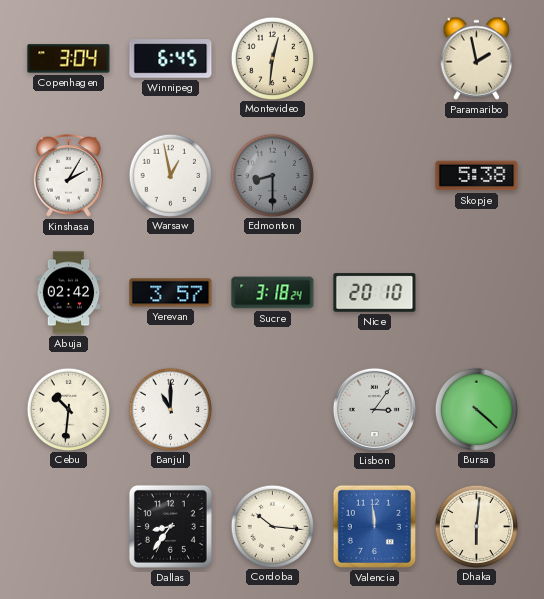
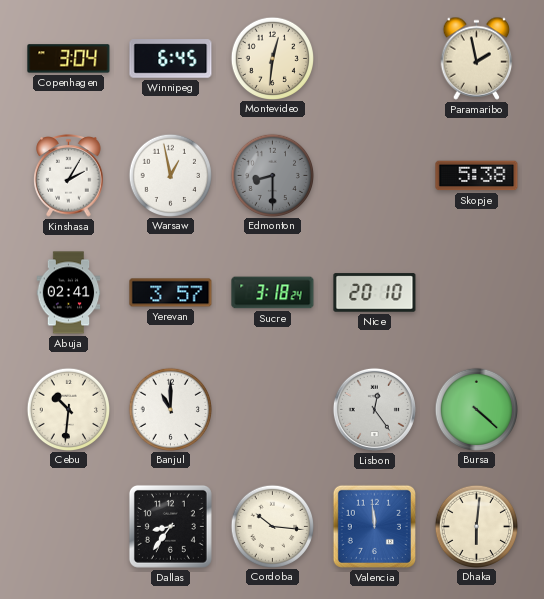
Abuja: 02:42 -> 02:41 (69, 293)
Lisbon: 3:06 -> 12:24 (374, 409)
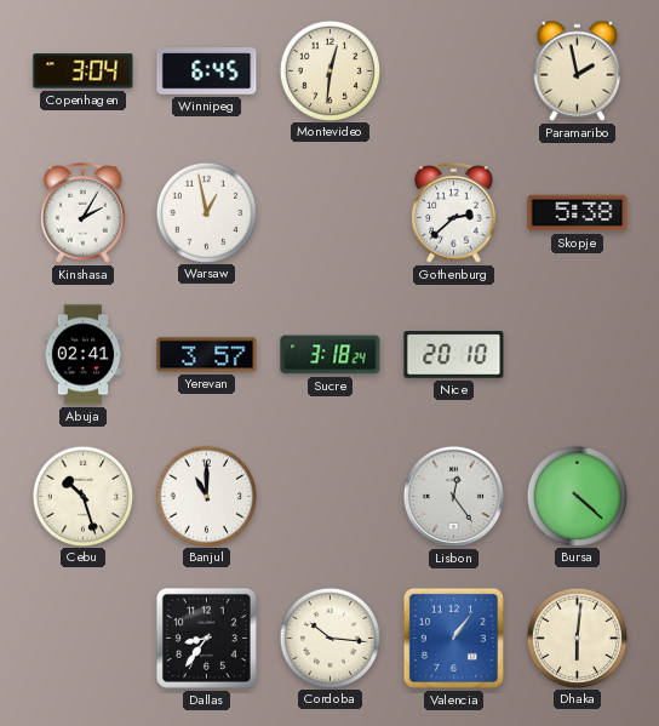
Edmonton: 8:30 -> none (272, 175)
Gothenburg: none -> 2:38 (454, 213)
Cebu: 10:31 -> 10:27 (82, 496)
Valencia: 11:59 -> 1:06 (453, 638)
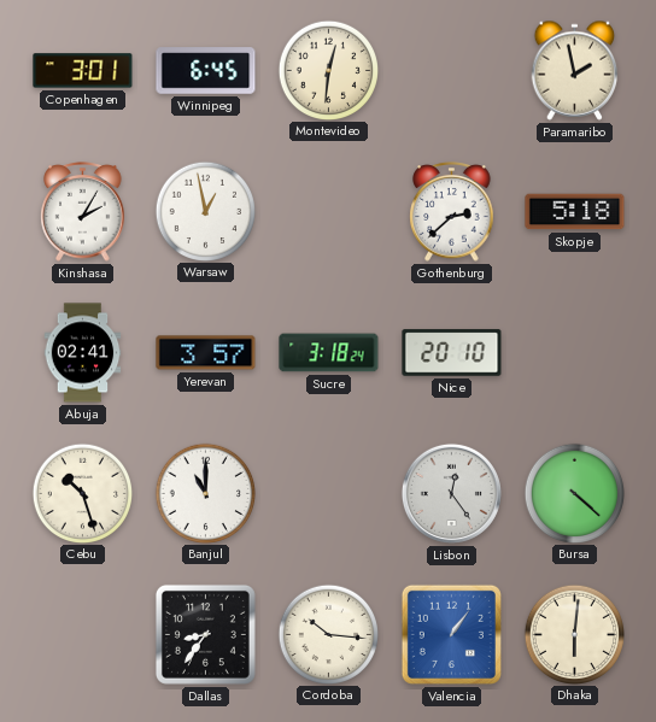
Copenhagen: 3:04 -> 3:01 (83, 71)
Skopje: 5:38 -> 5:18 (575, 212)
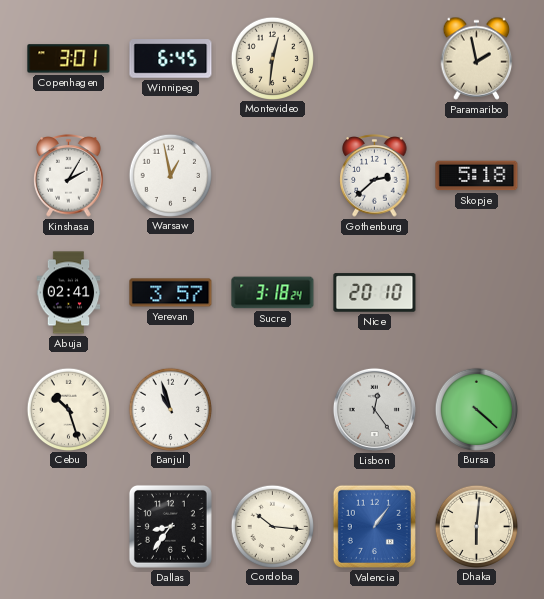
Banjul: 11:00 -> 10:57 (170, 409)
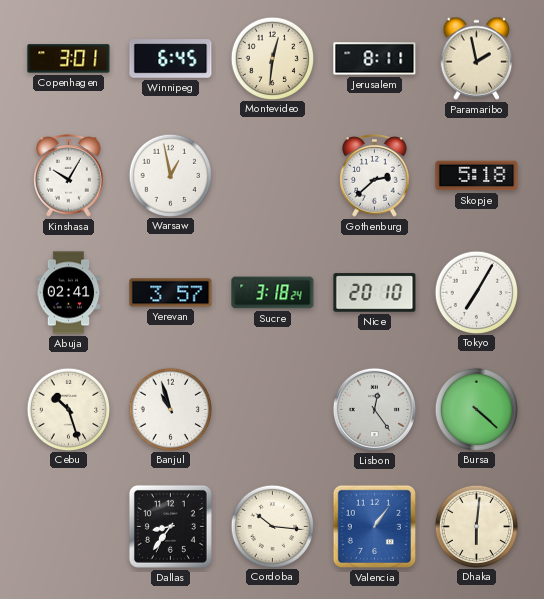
Jerusalem: none -> 8:11 (375, 59)
Kinshasa: 2:05 -> 10:05 (69, 176)
Tokyo: none -> 7:05 (476, 292)
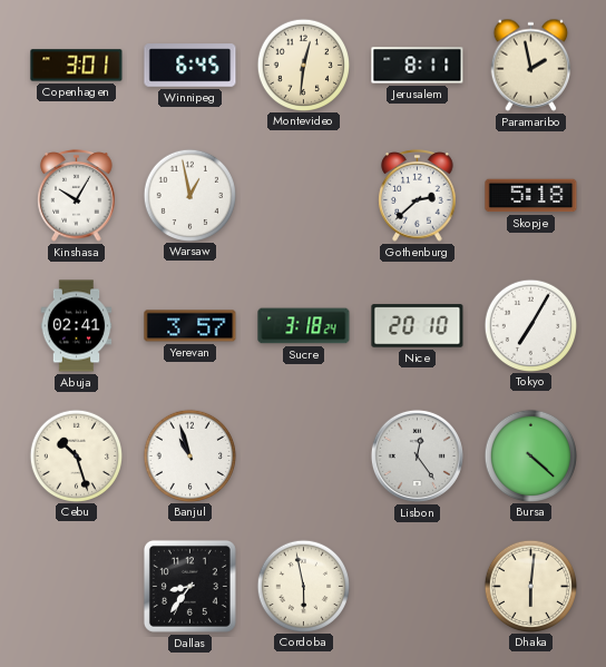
Cordoba: 10:16 -> 5:58 (303, 586)
Valencia: 1:06 -> none (374, 526)
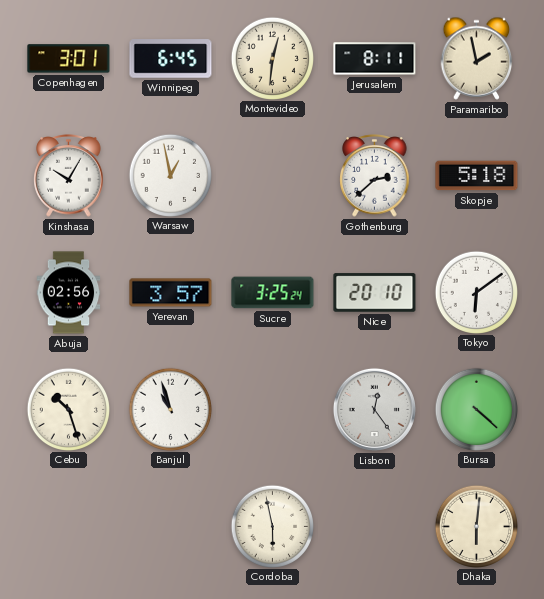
Abuja: 02:41 -> 02:56 (69, 293)
Sucre: 3:18 -> 3:25 (273, 293)
Tokyo: 7:05 -> 6:09 (476, 292)
Dallas: 8:36 -> none (189, 586)
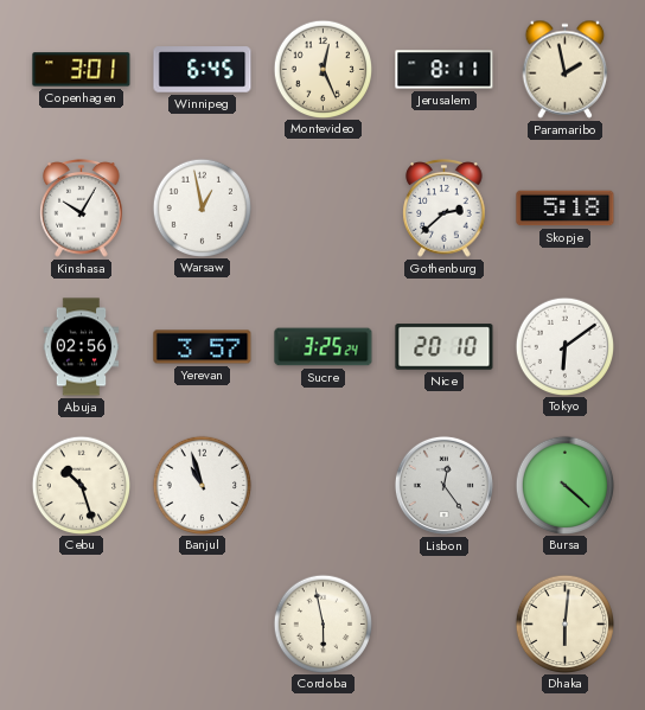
Montevideo: 12:31 -> 12:26 (322, 69)
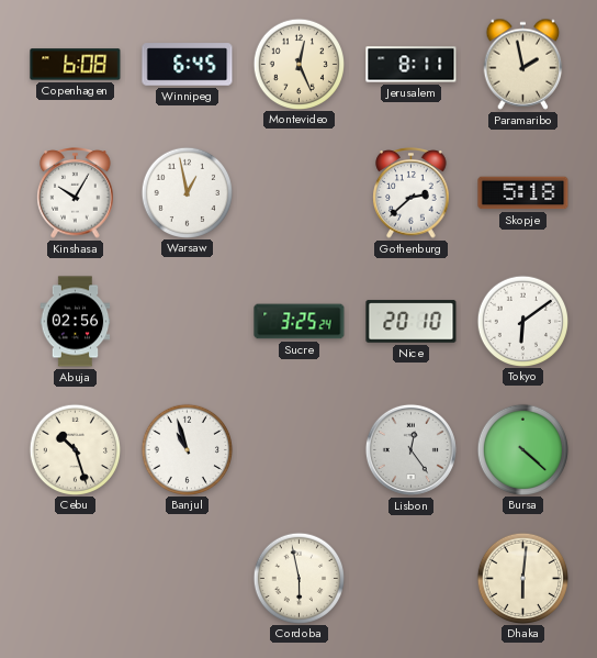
Copenhagen: 3:01 -> 6:08 (76, 65)
Yerevan: 3:57 -> none (203, 347)
